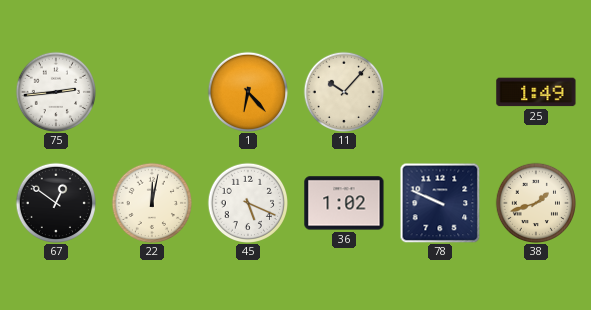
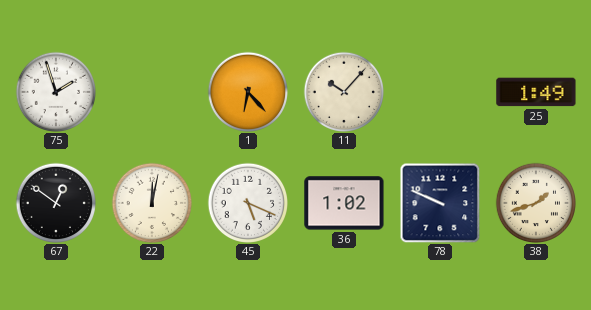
75: 2:44 -> 1:57 (55, 91)
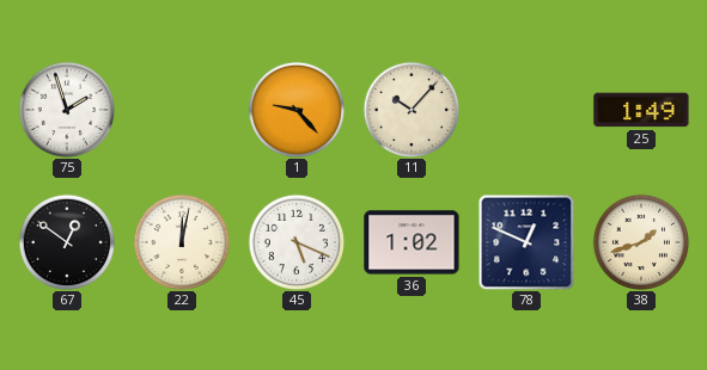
1: 6:23 -> 9:23 (295, 109)
78: 9:49 -> 12:49 (526, 242)
